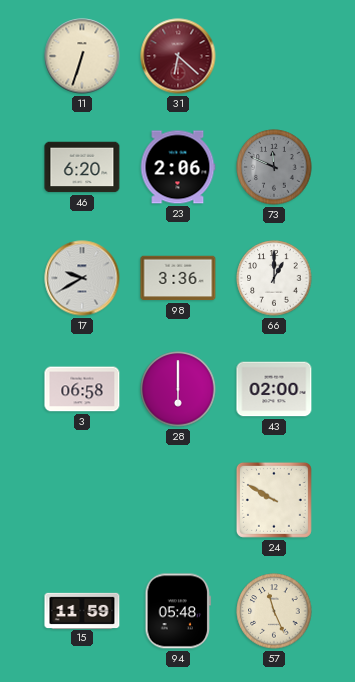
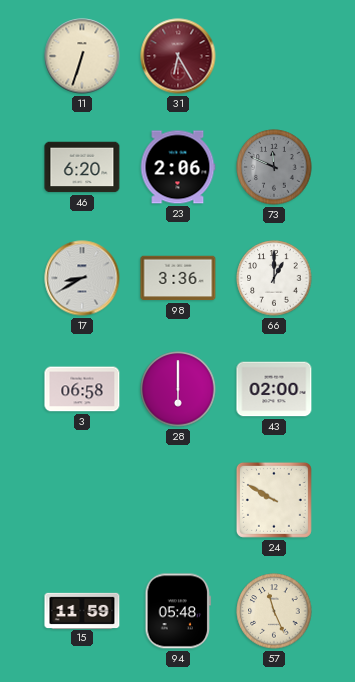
31: 6:22 -> 6:25 (178, 56)
17: 9:40 -> 8:40 (82, 278)
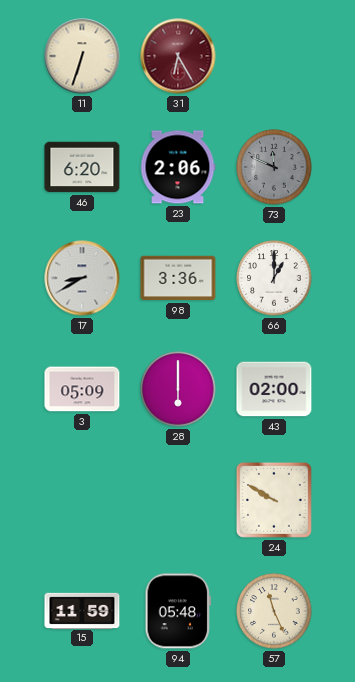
3: 06:58 -> 05:09 (82, 389)
